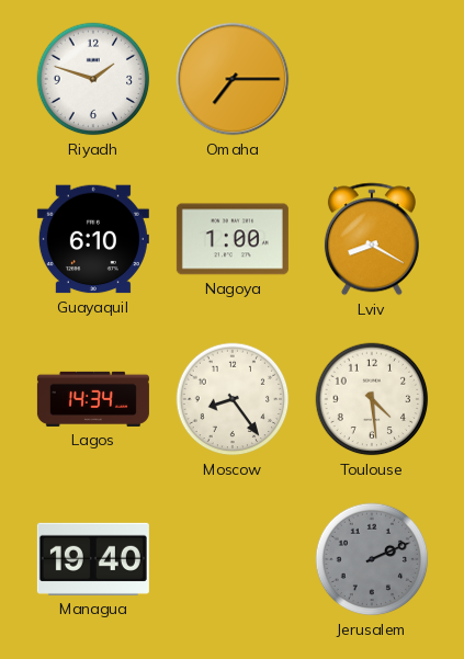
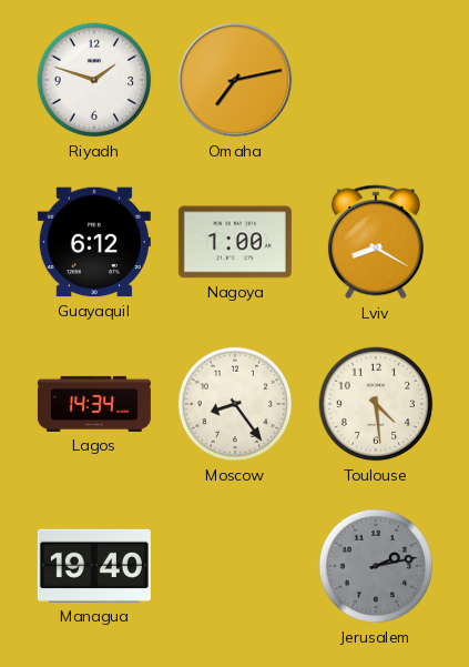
Omaha: 7:15 -> 7:13 (235, 80)
Guayaquil: 6:10 -> 6:12 (94, 242)
Jerusalem: 2:11 -> 2:13 (376, 566)
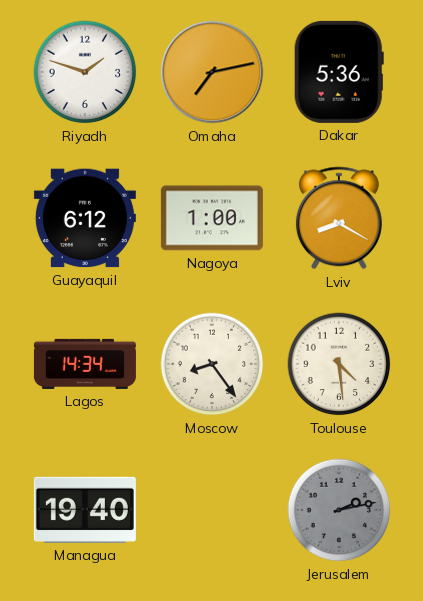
Dakar: none -> 5:36 (339, 72)
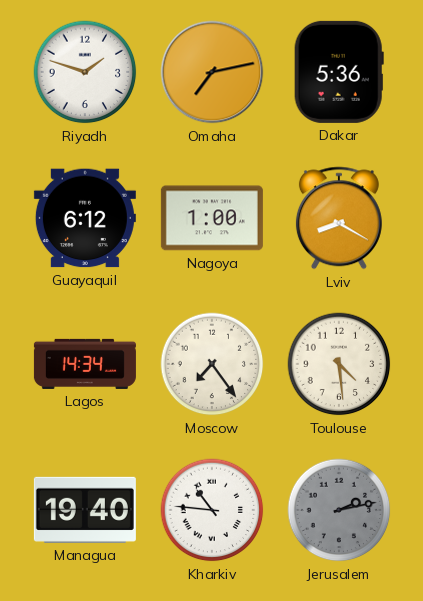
Moscow: 8:24 -> 7:24 (212, 364)
Kharkiv: none -> 10:46 (212, 510)
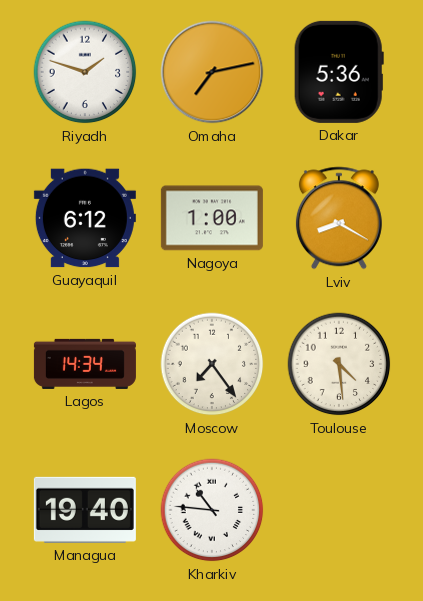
Jerusalem: 2:13 -> none (339, 510)
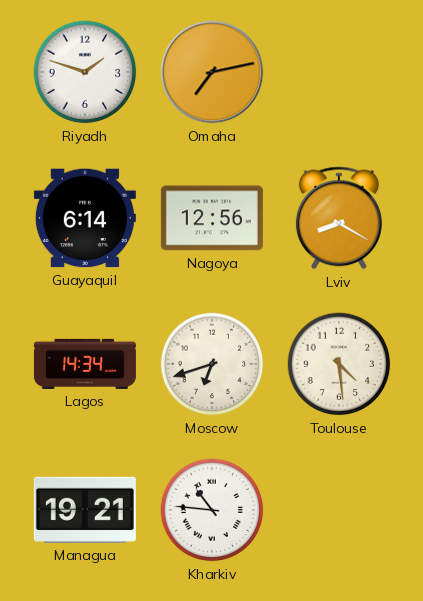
Dakar: 5:36 -> none (339, 72)
Guayaquil: 6:12 -> 6:14 (85, 218)
Nagoya: 1:00 -> 12:56 (212, 218)
Moscow: 7:24 -> 6:42 (212, 364)
Managua: 19:40 -> 19:21 (85, 510)
